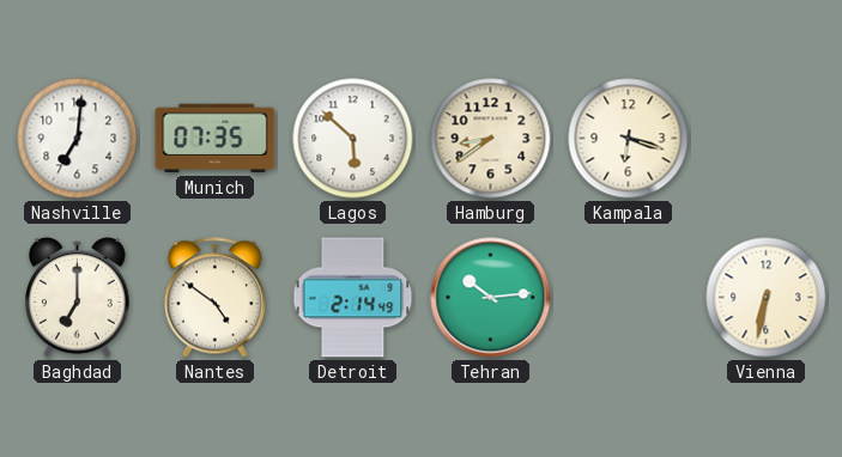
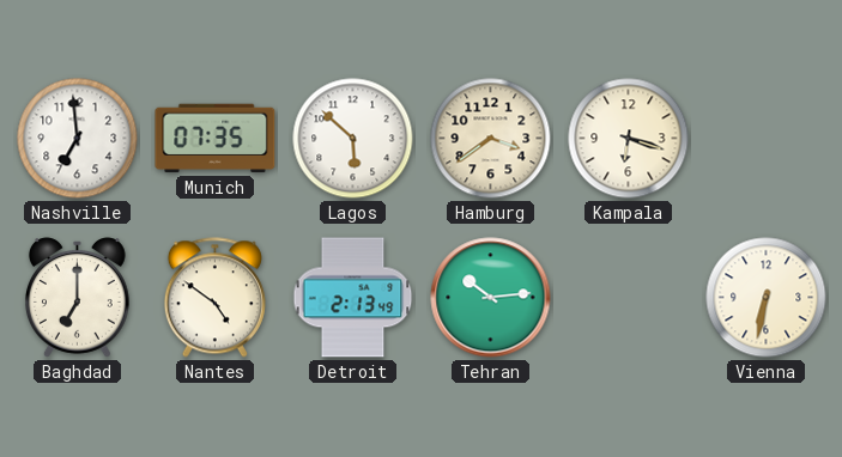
Nashville: 7:01 -> 6:59 (78, 139)
Hamburg: 8:39 -> 3:39 (491, 139)
Detroit: 2:14 -> 2:13 (353, 298)
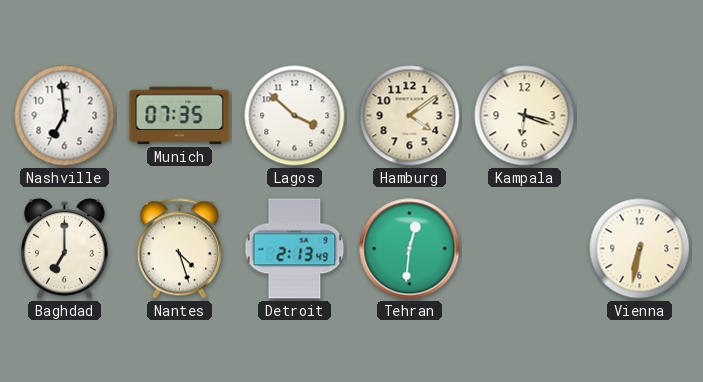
Lagos: 5:52 -> 3:52 (295, 116)
Hamburg: 3:39 -> 4:09 (410, 116)
Nantes: 4:51 -> 4:27 (179, 249)
Tehran: 10:14 -> 12:31 (410, 249)
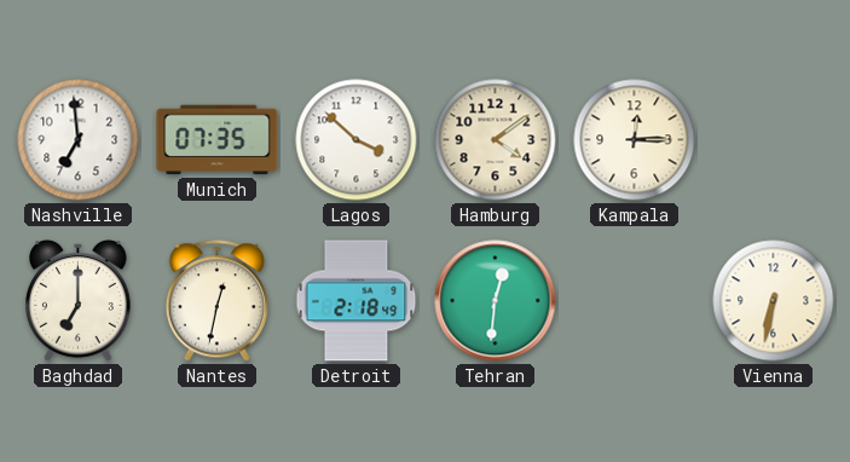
Kampala: 6:18 -> 12:15 (635, 140)
Nantes: 4:27 -> 12:32 (216, 301)
Detroit: 2:13 -> 2:18 (357, 301)
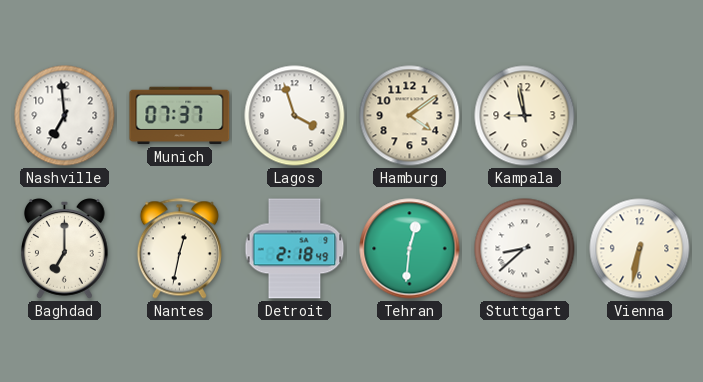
Munich: 07:35 -> 07:37 (180, 116)
Lagos: 3:52 -> 3:57 (295, 116)
Kampala: 12:15 -> 8:58 (525, 116)
Stuttgart: none -> 8:38 (525, 249)
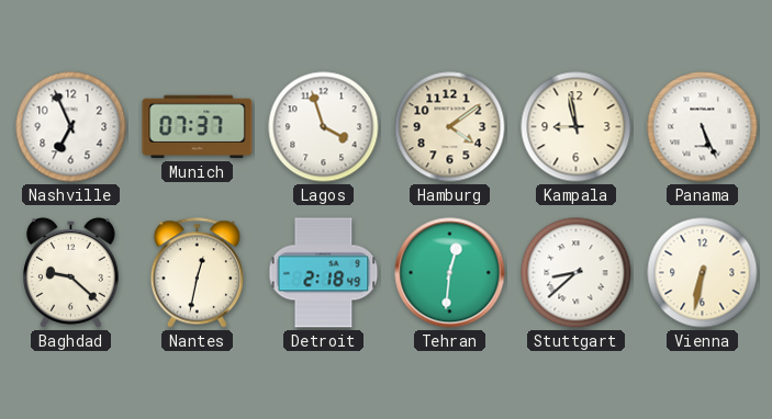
Nashville: 6:59 -> 6:56 (71, 127)
Panama: none -> 5:26 (703, 127)
Baghdad: 7:00 -> 9:22 (70, 273)
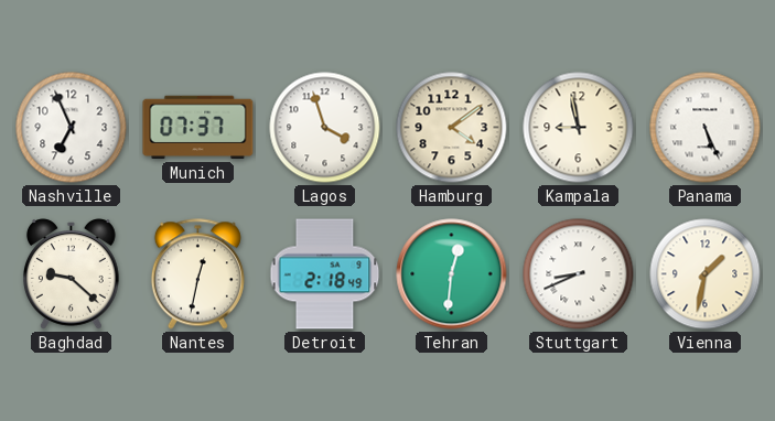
Stuttgart: 8:38 -> 8:41 (579, 274)
Vienna: 6:32 -> 1:32 (706, 274)
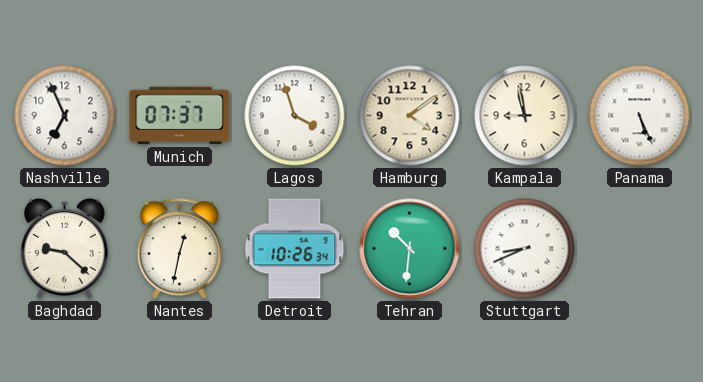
Detroit: 2:18 -> 10:26 (295, 249)
Tehran: 12:31 -> 10:31 (410, 249)
Vienna: 1:32 -> none (706, 274)
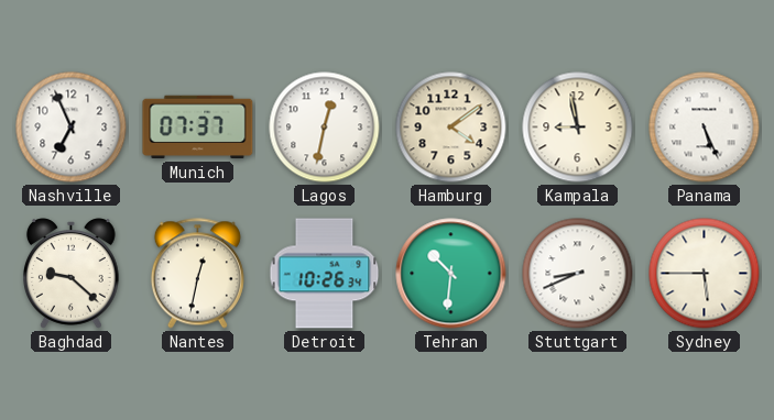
Lagos: 3:57 -> 12:32 (325, 128)
Sydney: none -> 5:45 (705, 274)
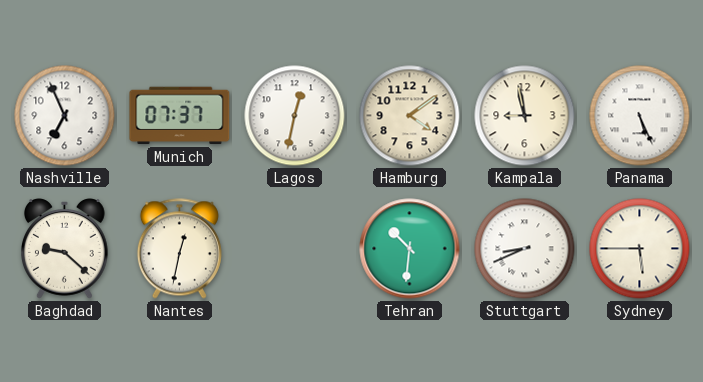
Detroit: 10:26 -> none (325, 274)
